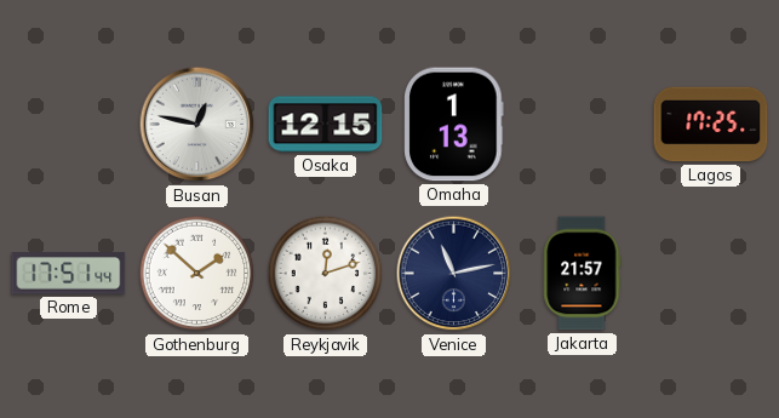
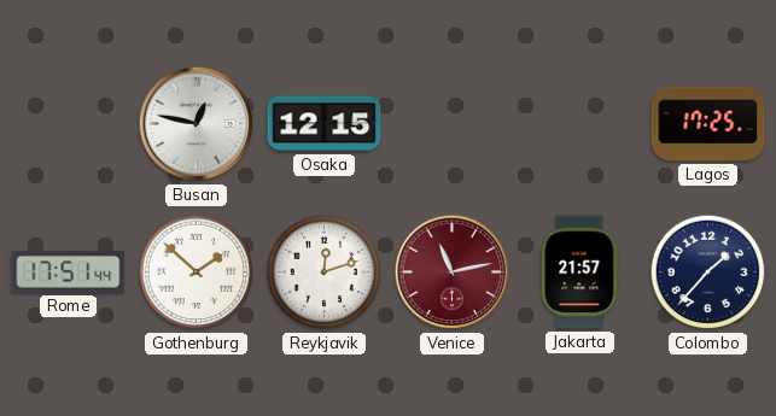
Omaha: 1:13 -> none (454, 125)
Venice dial: navy -> burgundy (453, 273)
Colombo: none -> 1:37 (708, 273)
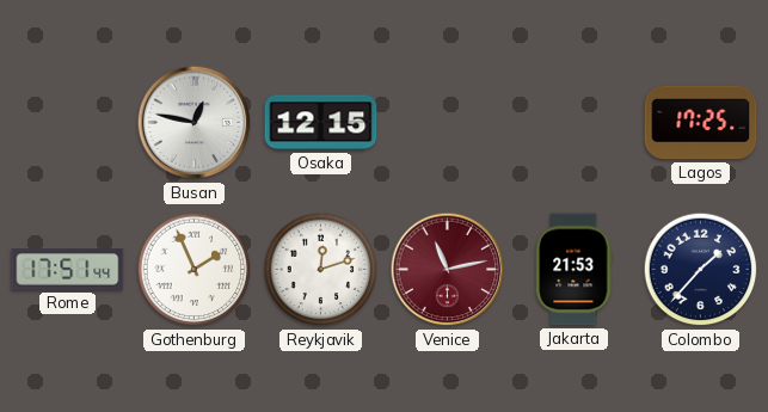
Gothenburg: 1:52 -> 1:56 (195, 270)
Jakarta: 21:57 -> 21:53 (575, 270)
